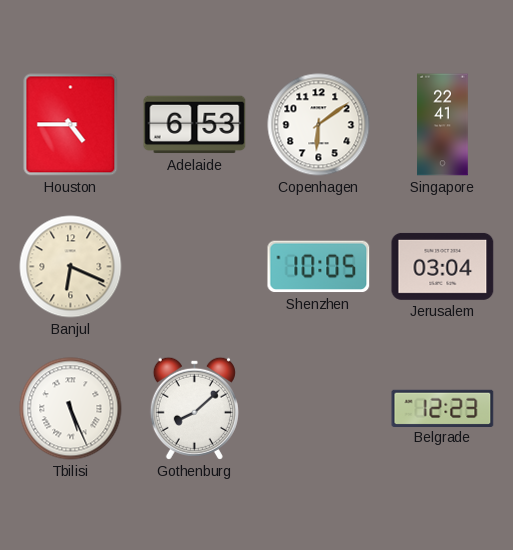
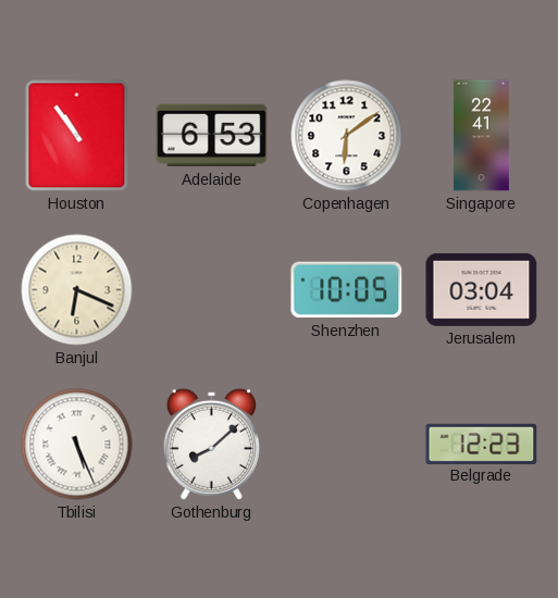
Houston: 4:45 -> 10:54 (77, 136)
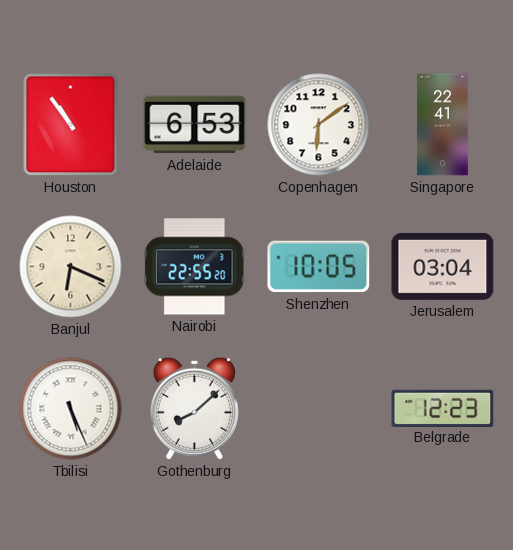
Nairobi: none -> 22:55 (194, 267)
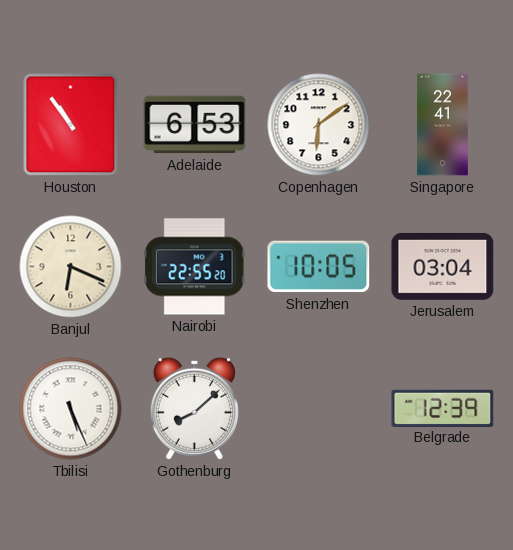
Belgrade: 12:23 -> 12:39 (443, 408)
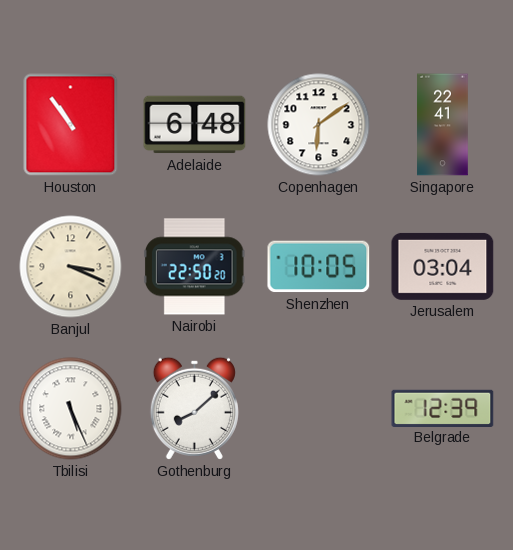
Adelaide: 6:53 -> 6:48 (195, 125)
Banjul: 6:19 -> 3:19 (71, 267)
Nairobi: 22:55 -> 22:50 (194, 267)
